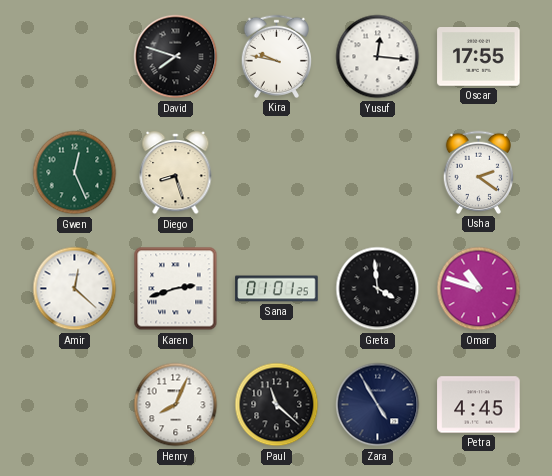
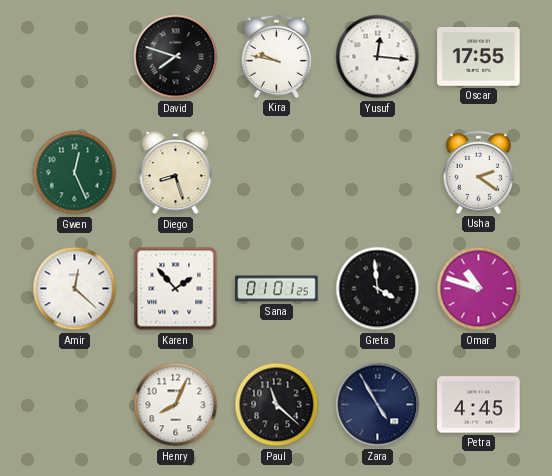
Karen: 2:42 -> 1:53 (176, 289)
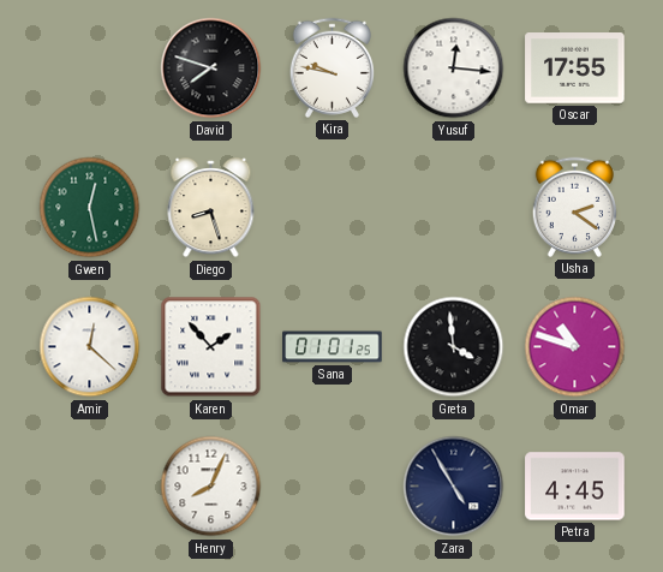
Gwen: 12:26 -> 12:28 (90, 208)
Paul: 11:22 -> none (277, 405)
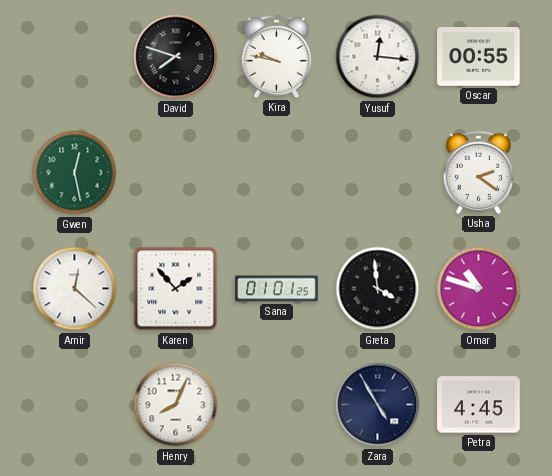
Oscar: 17:55 -> 00:55 (479, 57)
Diego: 8:27 -> none (211, 208)
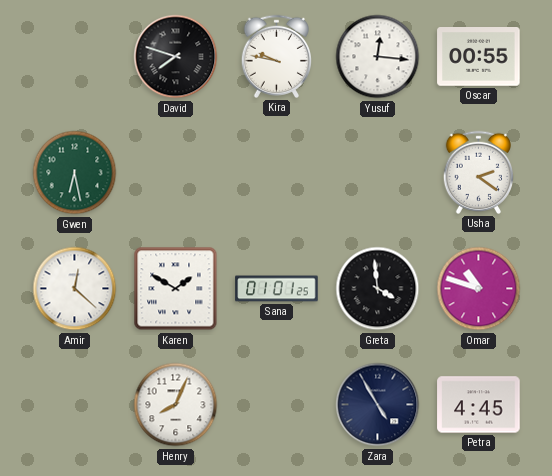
Gwen: 12:28 -> 6:28 (75, 173)
Karen: 1:53 -> 1:50 (176, 289)
